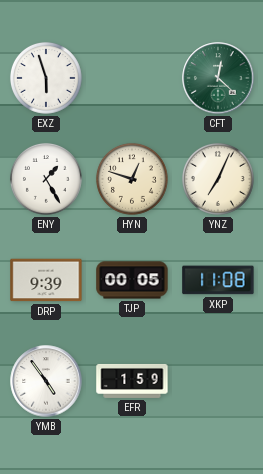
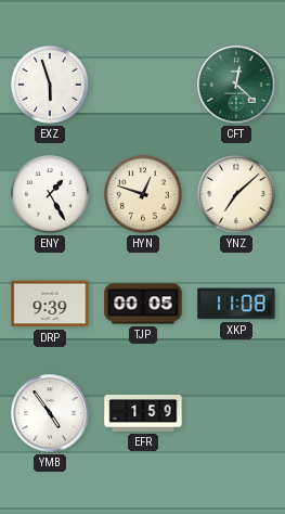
YNZ: 7:04 -> 7:08 (236, 194)
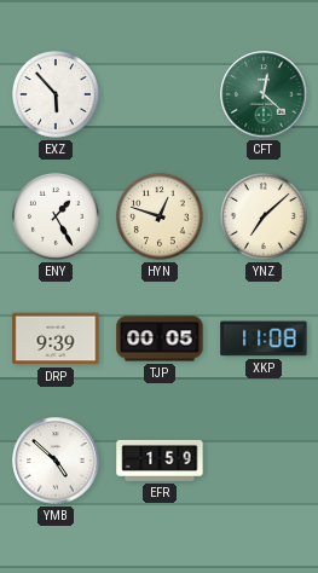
EXZ: 5:57 -> 5:53 (56, 94)
YMB: 4:54 -> 4:52 (56, 461)
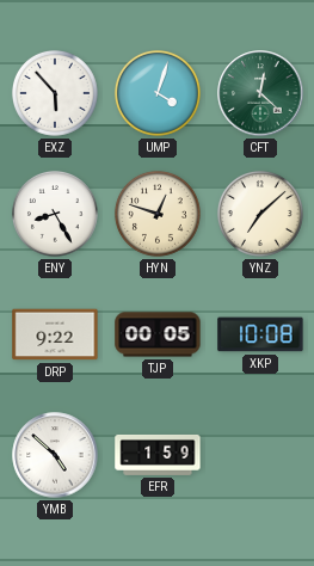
UMP: none -> 4:03 (158, 93)
ENY: 1:25 -> 8:25 (55, 214)
DRP: 9:39 -> 9:22 (55, 334)
XKP: 11:08 -> 10:08 (260, 334)
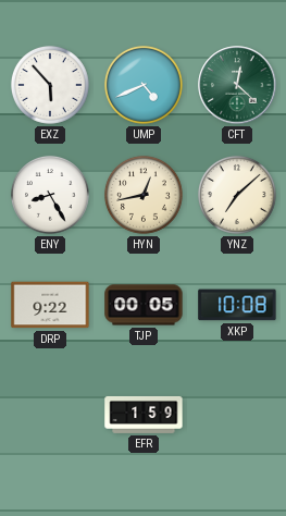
UMP: 4:03 -> 4:41 (144, 85)
HYN: 12:48 -> 12:43 (144, 195)
YMB: 4:52 -> none (55, 455)
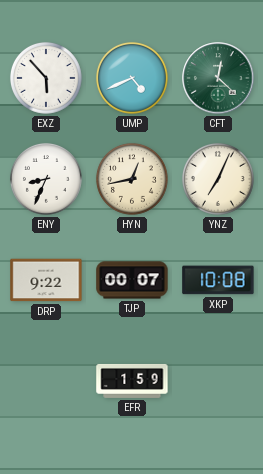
ENY: 8:25 -> 8:34 (46, 179)
YNZ: 7:08 -> 7:04 (218, 179)
TJP: 00:05 -> 00:07 (132, 280)
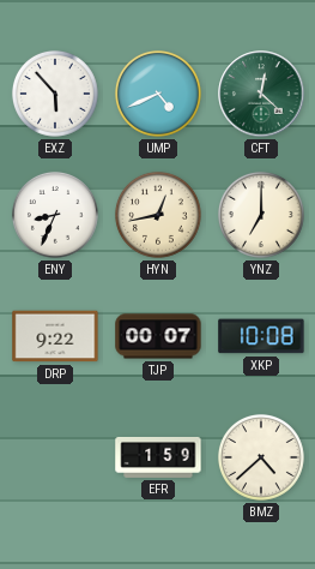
YNZ: 7:04 -> 7:00 (261, 215)
BMZ: none -> 4:38 (261, 457)
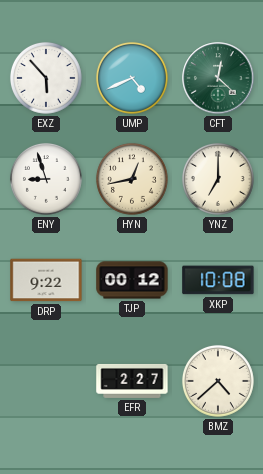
ENY: 8:34 -> 8:57 (46, 179)
TJP: 00:07 -> 00:12 (132, 280)
EFR: 1:59 -> 2:27 (132, 381)
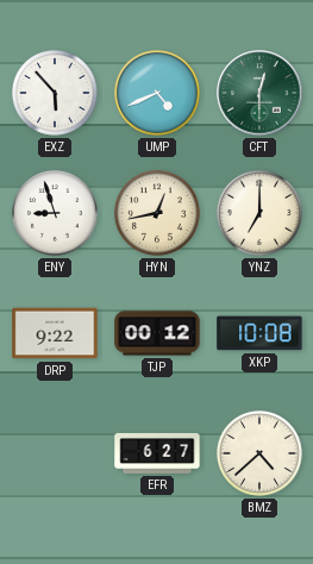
CFT: 12:22 -> 12:30 (259, 93)
EFR: 2:27 -> 6:27 (157, 453)
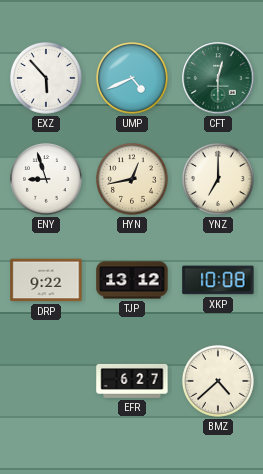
TJP: 00:12 -> 13:12 (132, 280)
